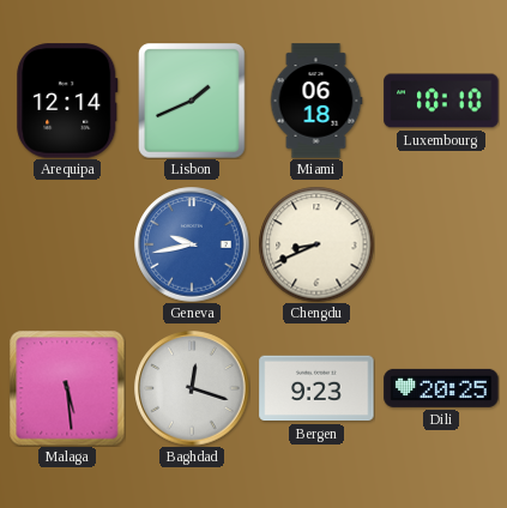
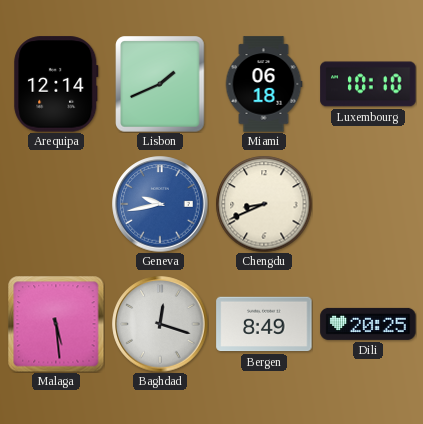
Bergen: 9:23 -> 8:49 (264, 324)
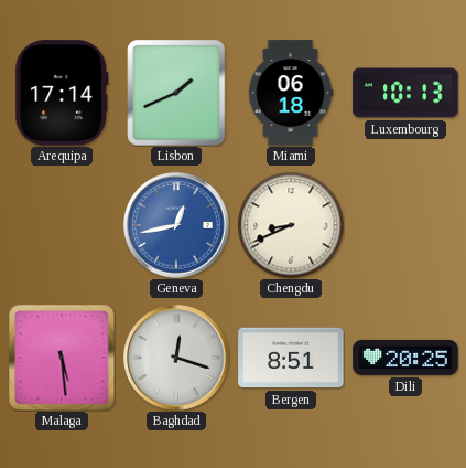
Arequipa: 12:14 -> 17:14 (62, 93)
Luxembourg: 10:10 -> 10:13 (405, 93)
Geneva: 9:43 -> 12:43 (176, 225)
Bergen: 8:49 -> 8:51 (291, 358)
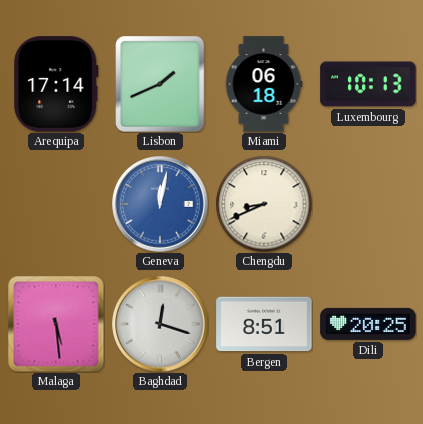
Geneva: 12:43 -> 12:02 (160, 204)
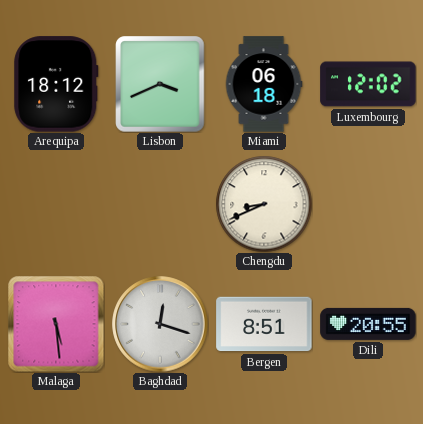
Arequipa: 17:14 -> 18:12 (56, 84)
Lisbon: 1:41 -> 3:41 (160, 84)
Luxembourg: 10:13 -> 12:02 (368, 84)
Geneva: 12:02 -> none (160, 204)
Dili: 20:25 -> 20:55 (368, 324)
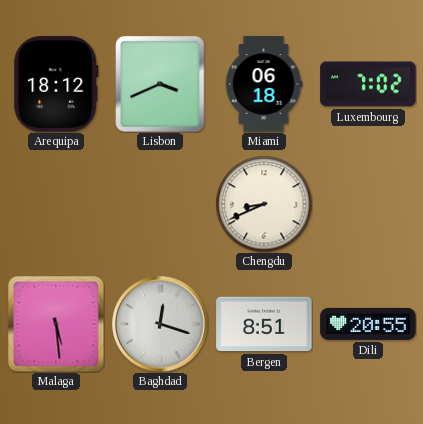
Luxembourg: 12:02 -> 7:02 (368, 84)
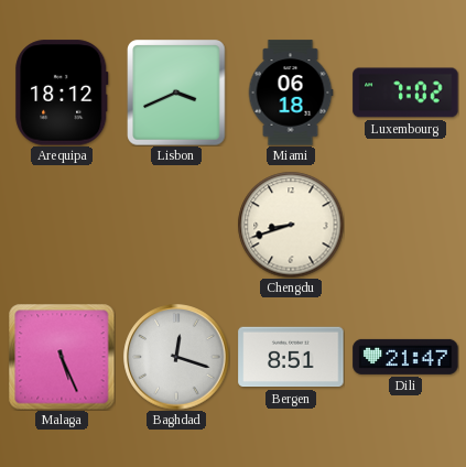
Chengdu: 8:41 -> 8:42 (291, 225)
Malaga: 5:29 -> 5:26 (62, 357)
Dili: 20:55 -> 21:47 (405, 357)
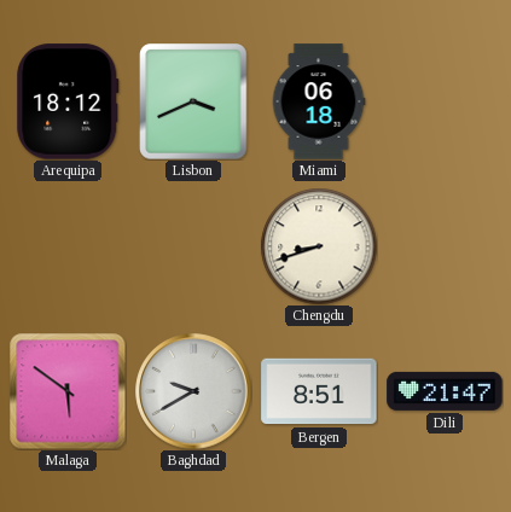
Luxembourg: 7:02 -> none (405, 93)
Malaga: 5:26 -> 5:51 (68, 391)
Baghdad: 12:18 -> 9:40 (193, 391)
